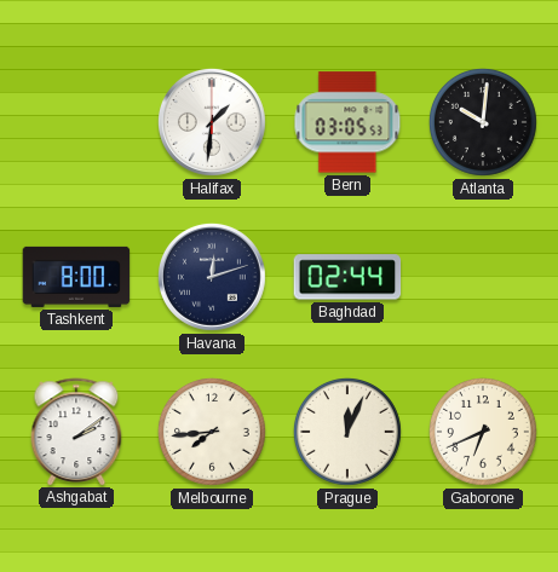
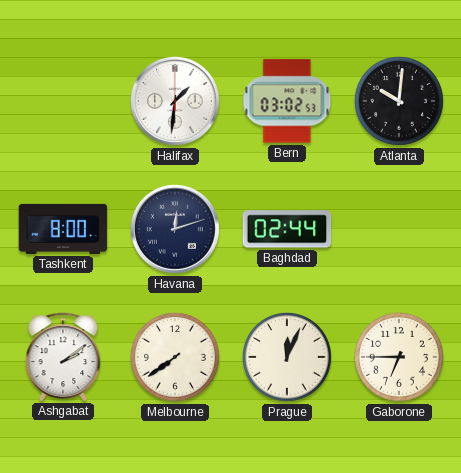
Bern: 03:05 -> 03:02 (287, 101)
Melbourne: 7:44 -> 7:39 (175, 357)
Gaborone: 6:41 -> 6:45 (399, 357)
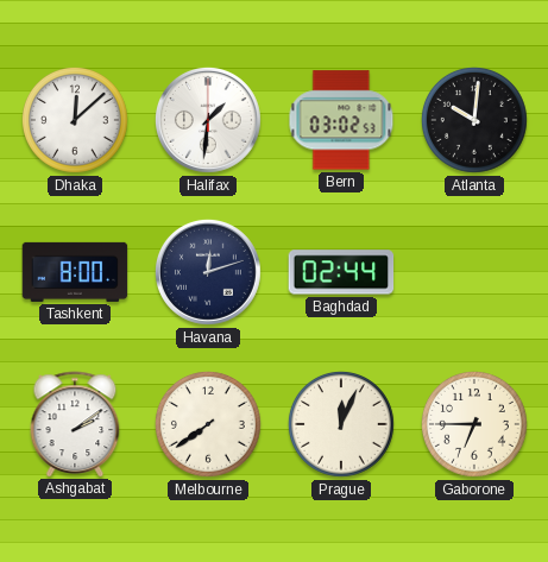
Dhaka: none -> 12:08 (75, 120)
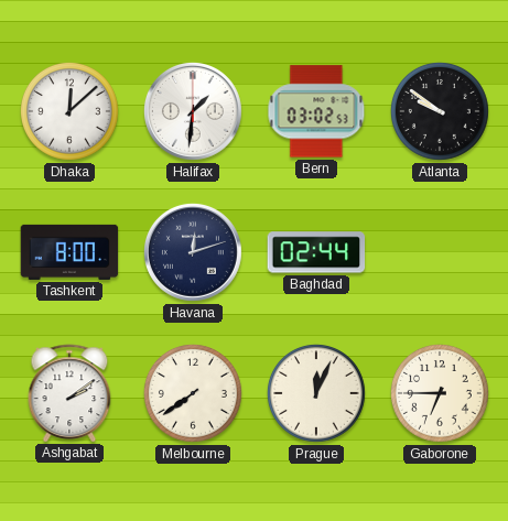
Atlanta: 10:01 -> 9:51 (440, 111)
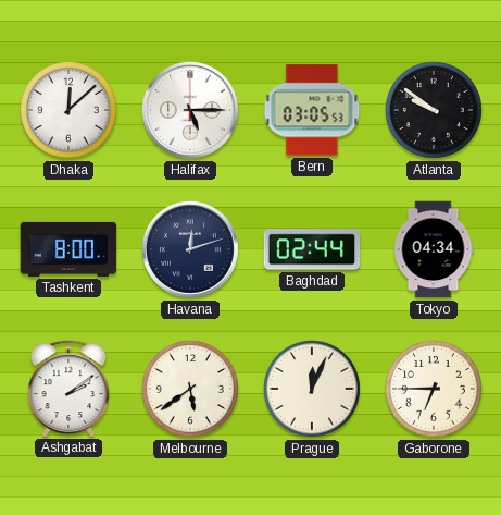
Halifax: 1:31 -> 5:15 (190, 110)
Bern: 03:02 -> 03:05 (312, 110)
Tokyo: none -> 04:34 (434, 249)
Melbourne: 7:39 -> 5:39 (190, 389)
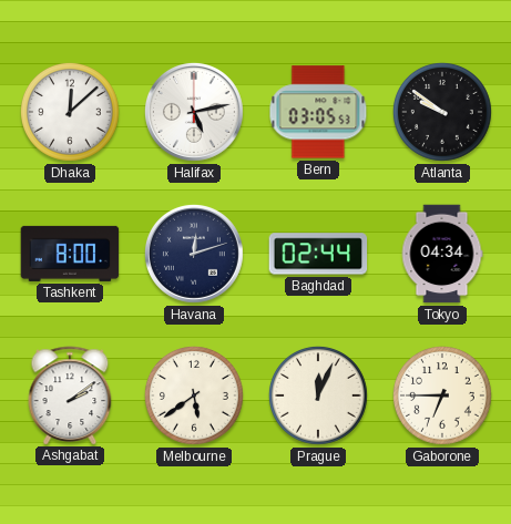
Halifax: 5:15 -> 5:13 (194, 112)
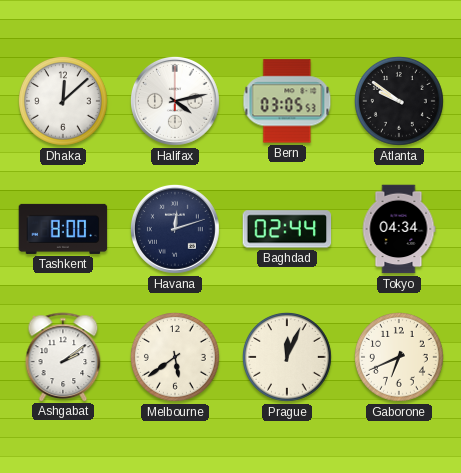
Halifax: 5:13 -> 4:13 (175, 101)
Gaborone: 6:45 -> 6:41 (399, 357)
